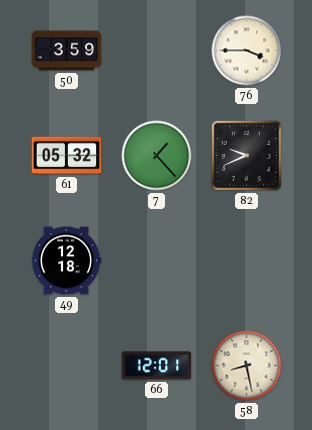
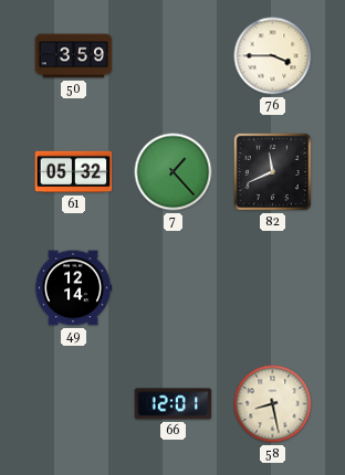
82: 9:41 -> 11:41 (272, 171)
49: 12:18 -> 12:14 (73, 288)
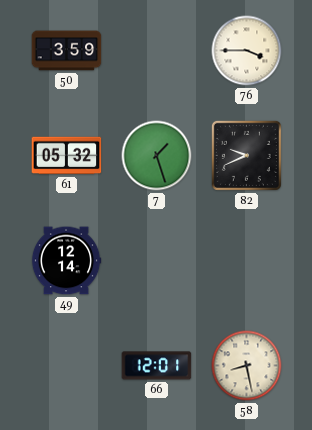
7: 1:23 -> 1:27 (157, 156)
82: 11:41 -> 9:41 (246, 155)
